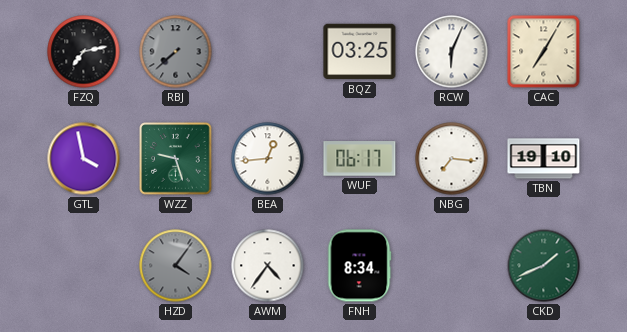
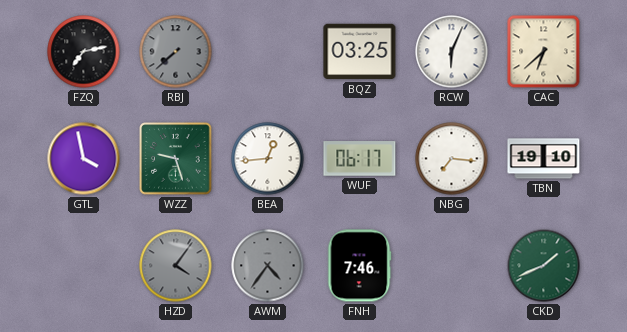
CAC: 7:05 -> 6:38 (544, 52)
AWM dial: white -> grey (268, 266)
FNH: 8:34 -> 7:46 (359, 266)
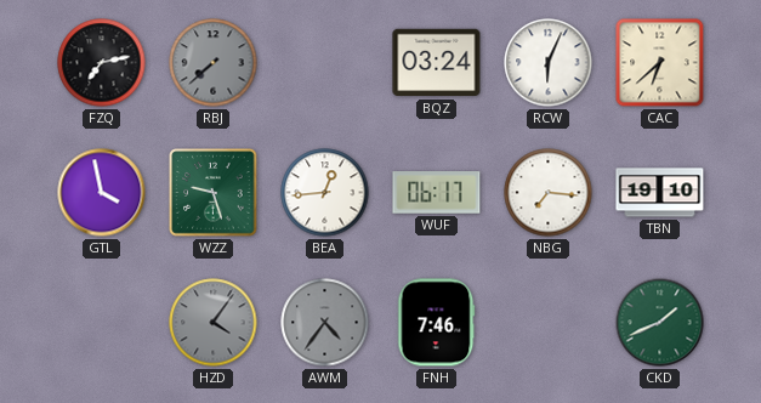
BQZ: 03:25 -> 03:24 (437, 63)
